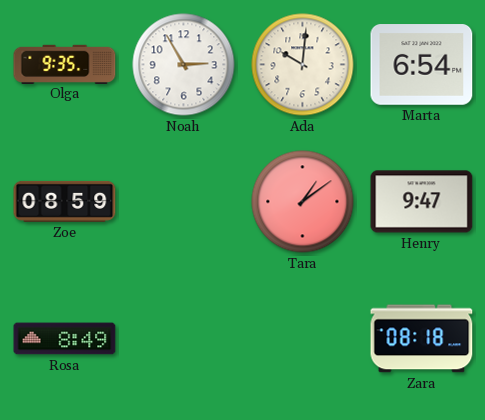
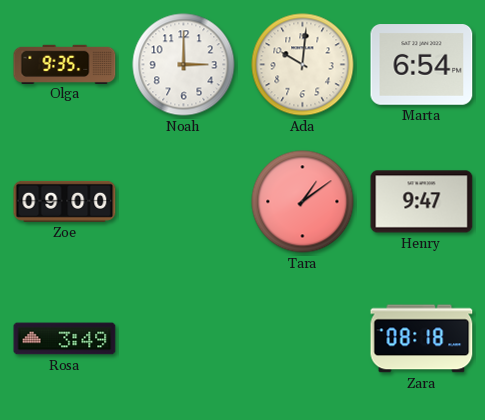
Noah: 2:55 -> 3:00 (184, 65)
Zoe: 08:59 -> 09:00 (65, 201)
Rosa: 8:49 -> 3:49 (65, 339)
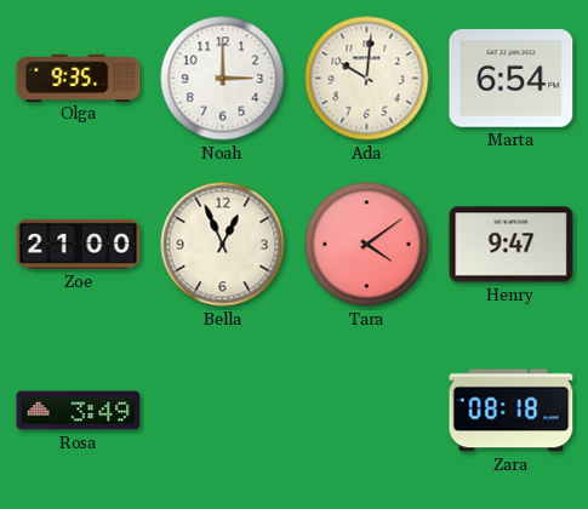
Zoe: 09:00 -> 21:00 (79, 244)
Bella: none -> 12:56 (223, 245)
Tara: 1:09 -> 4:09 (367, 245)
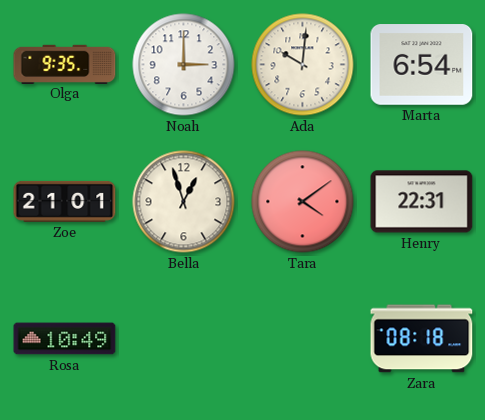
Zoe: 21:00 -> 21:01 (65, 201)
Bella: 12:56 -> 12:57 (184, 202)
Henry: 9:47 -> 22:31 (422, 202)
Rosa: 3:49 -> 10:49 (65, 339)
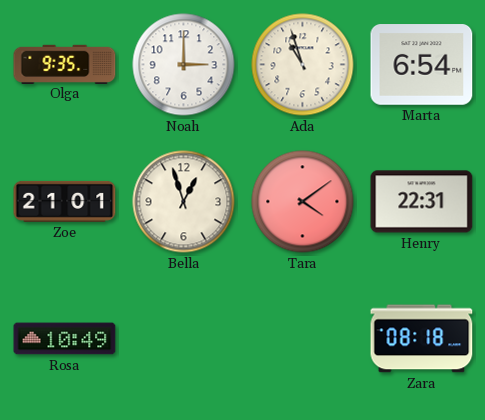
Ada: 10:01 -> 10:57 (303, 65)
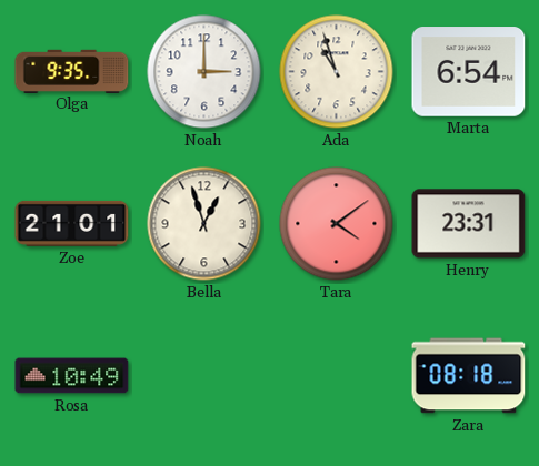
Henry: 22:31 -> 23:31 (469, 224)
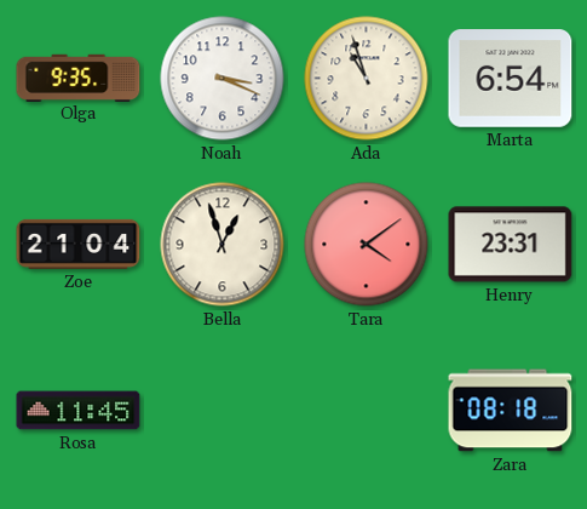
Noah: 3:00 -> 3:19 (223, 79)
Zoe: 21:01 -> 21:04 (79, 244)
Rosa: 10:49 -> 11:45 (79, 411)
